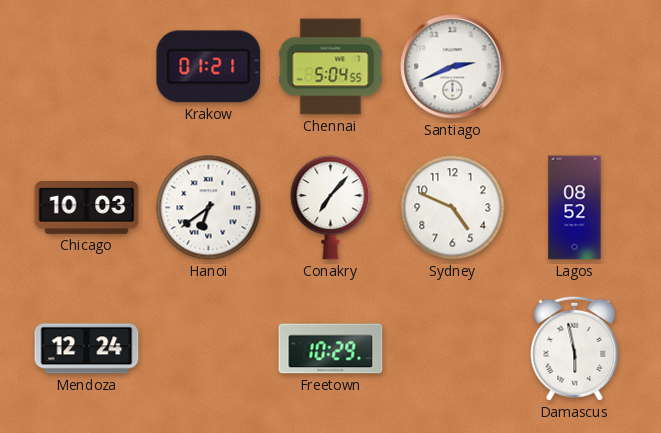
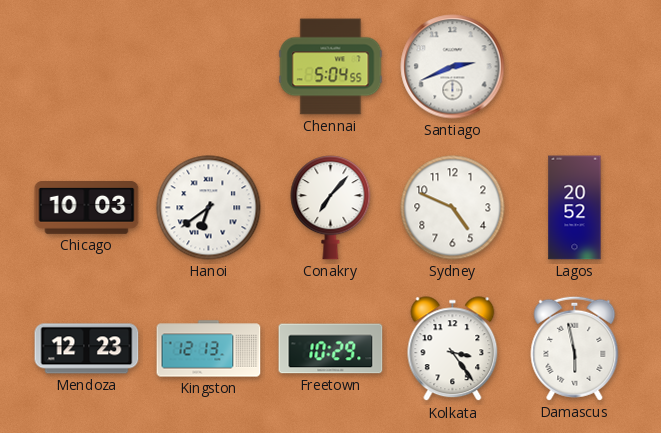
Krakow: 01:21 -> none (209, 67)
Lagos: 08:52 -> 20:52 (575, 208)
Mendoza: 12:24 -> 12:23 (87, 349)
Kingston: none -> 12:13 (209, 349)
Kolkata: none -> 3:24 (453, 349)
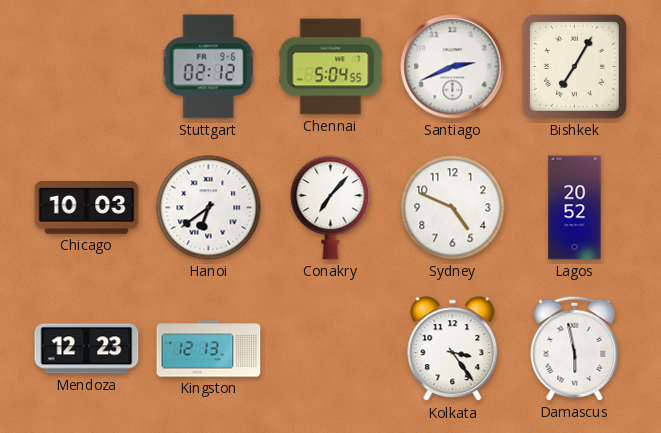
Stuttgart: none -> 02:12 (209, 67)
Bishkek: none -> 7:05 (574, 66)
Freetown: 10:29 -> none (331, 349)
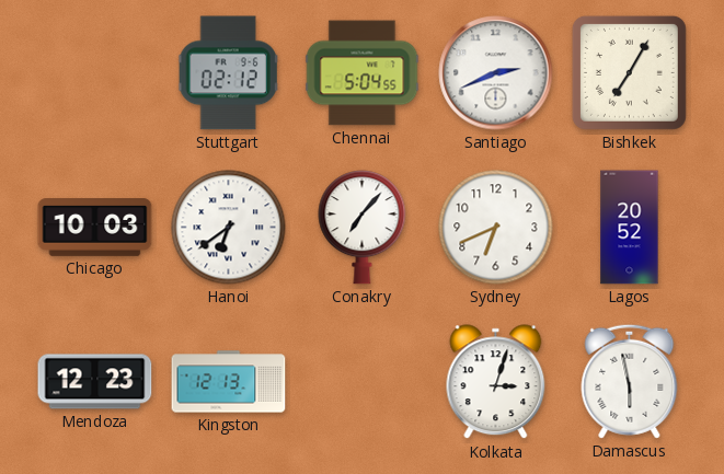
Sydney: 4:49 -> 6:41 (496, 228)
Kolkata: 3:24 -> 3:03 (496, 382)
